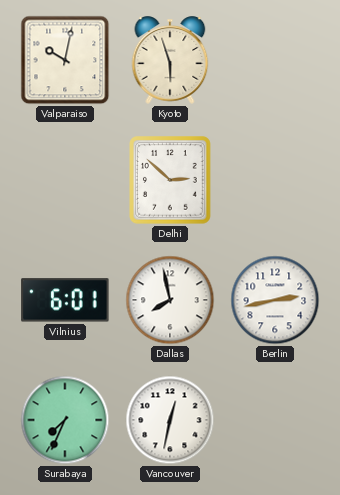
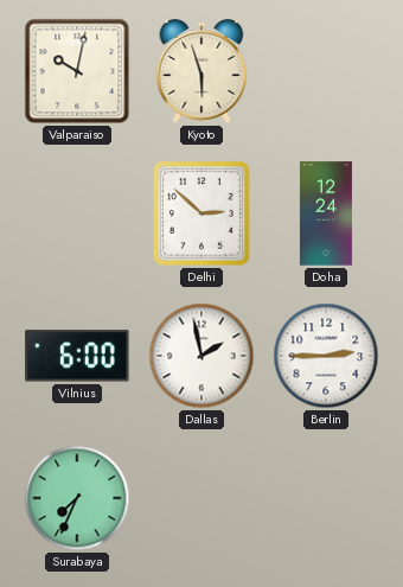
Doha: none -> 12:24 (326, 213)
Vilnius: 6:01 -> 6:00 (77, 356)
Dallas: 7:58 -> 1:58 (201, 356)
Berlin: 2:43 -> 2:45 (326, 356)
Vancouver: 12:32 -> none (170, 420)
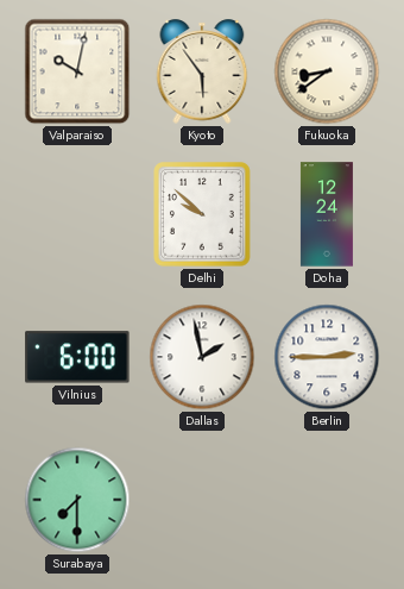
Kyoto: 5:57 -> 5:54 (202, 71)
Fukuoka: none -> 8:39 (327, 71)
Delhi: 2:52 -> 9:52 (203, 214)
Surabaya: 7:34 -> 7:30 (77, 500)
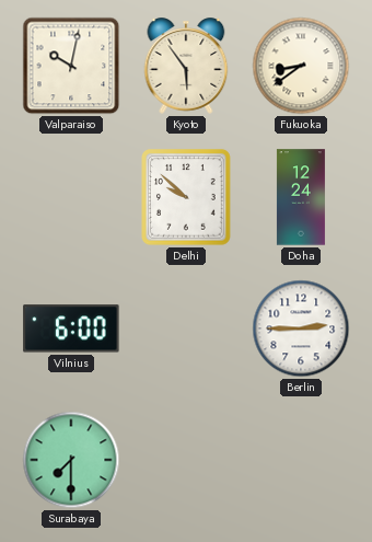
Dallas: 1:58 -> none (202, 357)
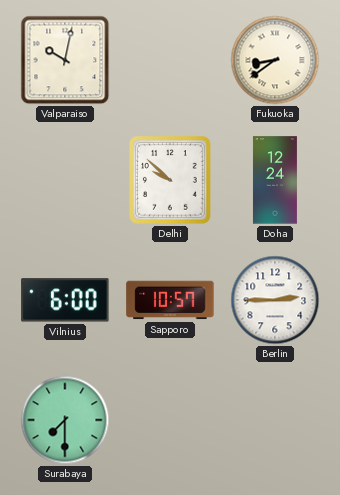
Kyoto: 5:54 -> none (186, 66)
Sapporo: none -> 10:57 (170, 300)
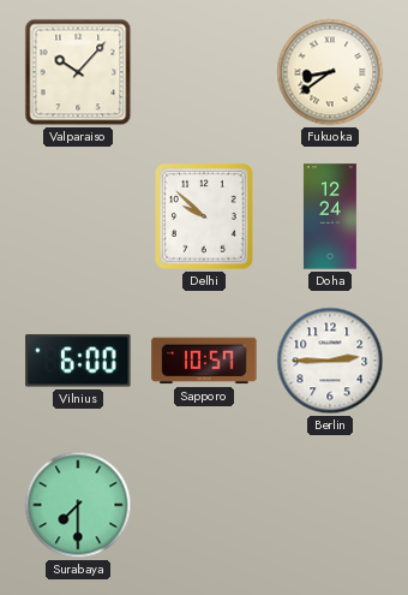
Valparaiso: 10:02 -> 10:07 (78, 72)
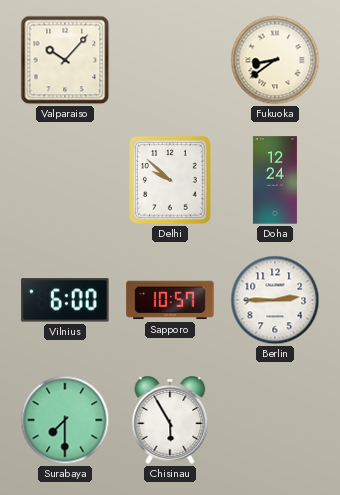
Chisinau: none -> 5:55 (170, 420)
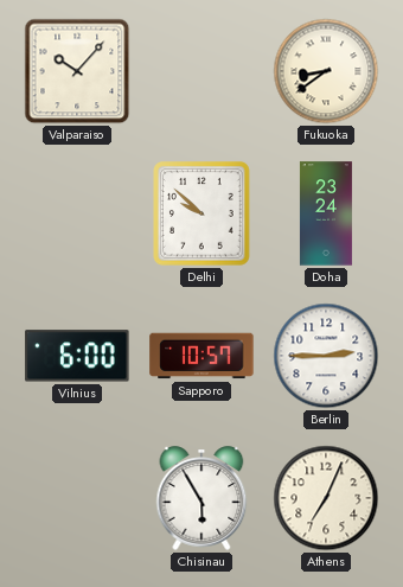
Doha: 12:24 -> 23:24 (326, 213)
Surabaya: 7:30 -> none (65, 420)
Athens: none -> 7:04 (326, 498)
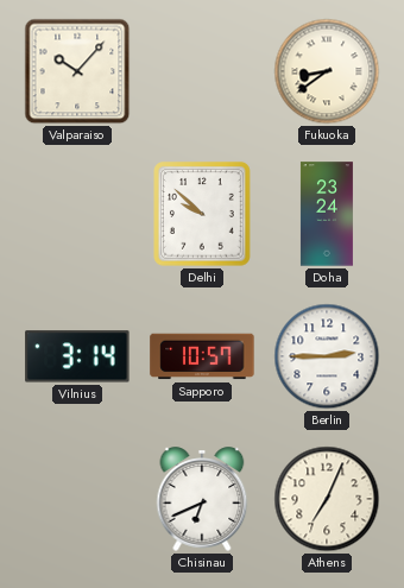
Vilnius: 6:00 -> 3:14 (77, 356)
Chisinau: 5:55 -> 6:41 (202, 499)
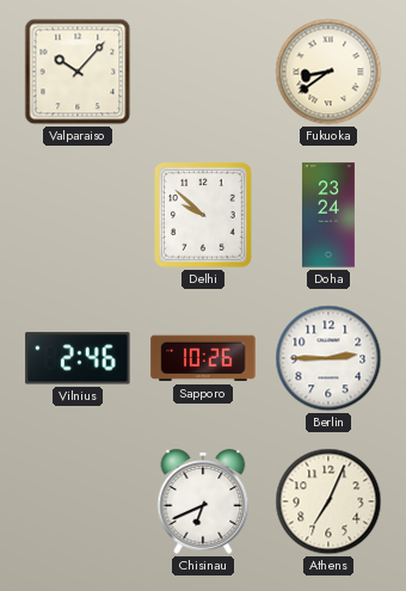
Vilnius: 3:14 -> 2:46 (78, 358)
Sapporo: 10:57 -> 10:26 (203, 358)
